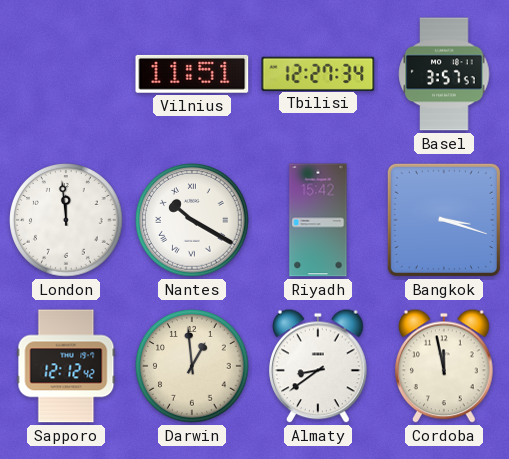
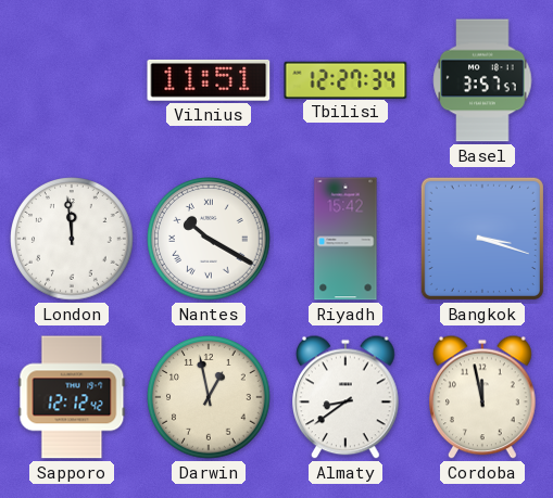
Darwin: 12:59 -> 12:58 (209, 397)
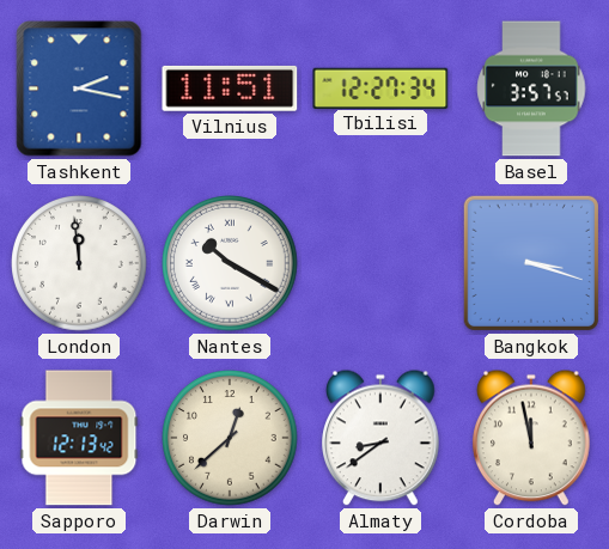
Tashkent: none -> 2:17 (79, 89)
Riyadh: 15:42 -> none (345, 239)
Sapporo: 12:12 -> 12:13 (79, 438)
Darwin: 12:58 -> 12:38 (230, 438)
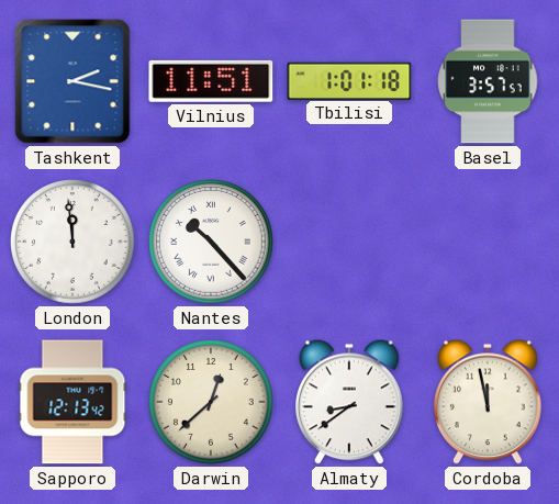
Tbilisi: 12:27 -> 1:01 (349, 80)
Nantes: 10:20 -> 10:23 (211, 242)
Bangkok: 3:18 -> none (531, 263)
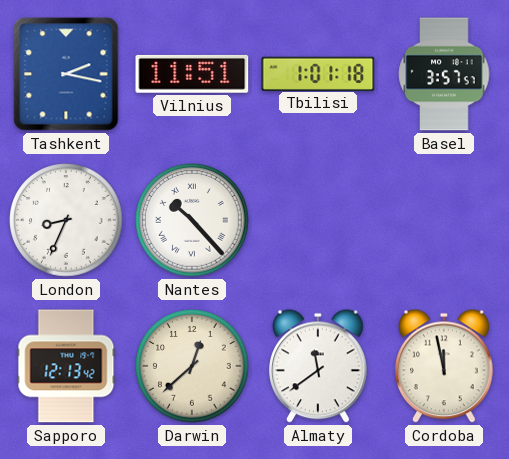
London: 11:59 -> 8:34 (66, 220)
Almaty: 8:39 -> 11:39 (319, 366)
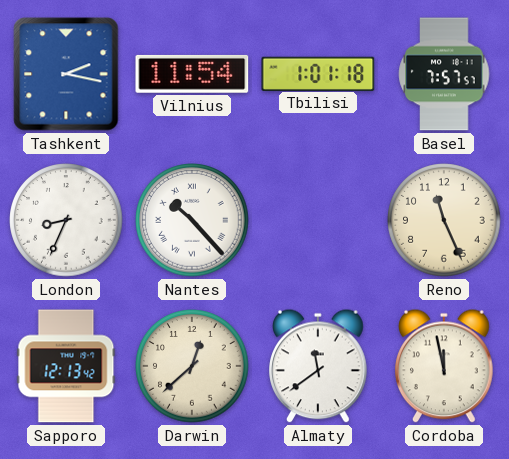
Vilnius: 11:51 -> 11:54 (192, 74)
Basel: 3:57 -> 7:57 (444, 74)
Reno: none -> 11:26 (444, 220)
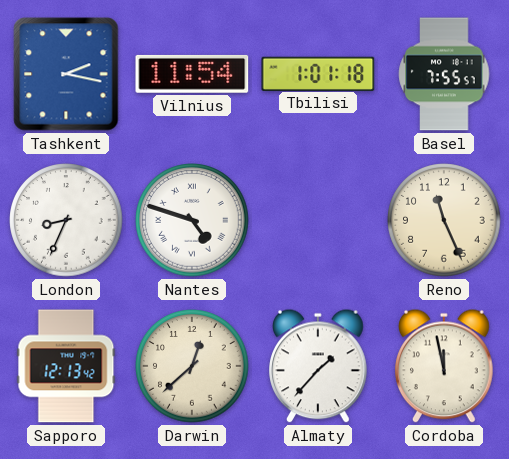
Basel: 7:57 -> 7:55 (444, 74)
Nantes: 10:23 -> 4:48 (192, 220)
Almaty: 11:39 -> 1:37 (319, 366)
